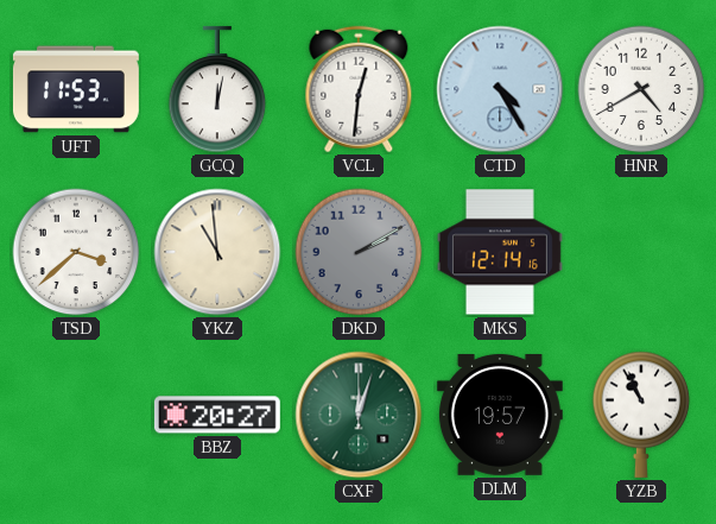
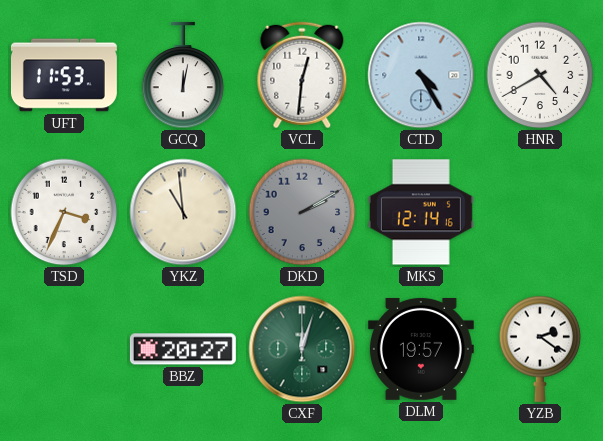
TSD: 3:38 -> 3:34 (64, 212)
YZB: 10:56 -> 2:21 (540, 349)
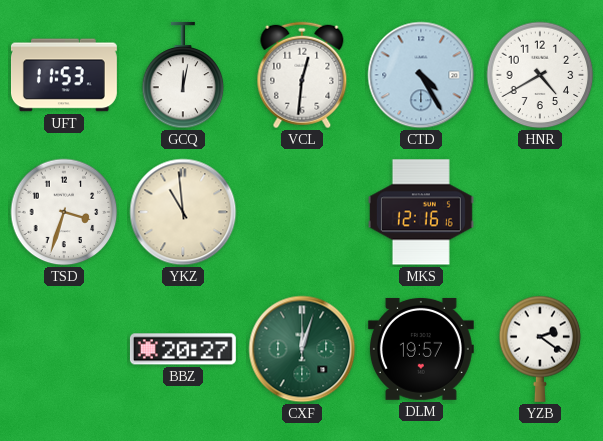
TSD: 3:34 -> 3:33 (64, 212)
DKD: 2:10 -> none (302, 212)
MKS: 12:14 -> 12:16 (421, 212)
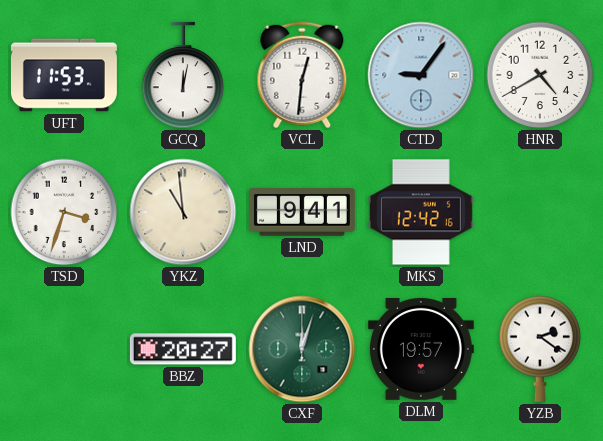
CTD: 4:25 -> 9:06 (421, 75)
LND: none -> 9:41 (302, 212)
MKS: 12:16 -> 12:42 (421, 212)
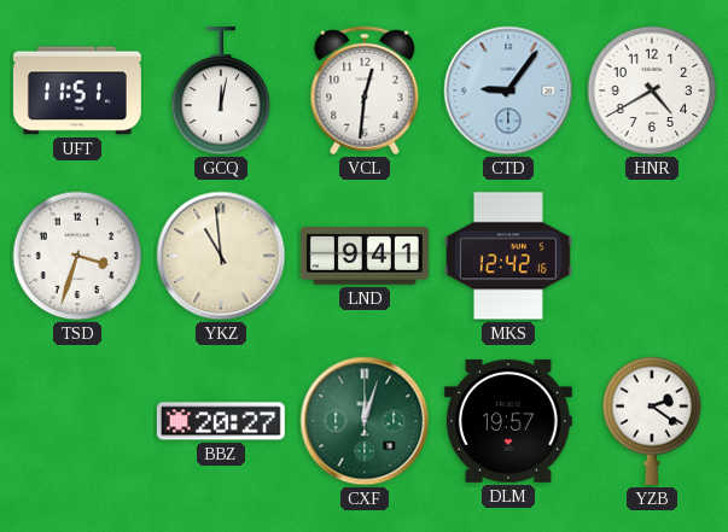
UFT: 11:53 -> 11:51 (77, 90)
